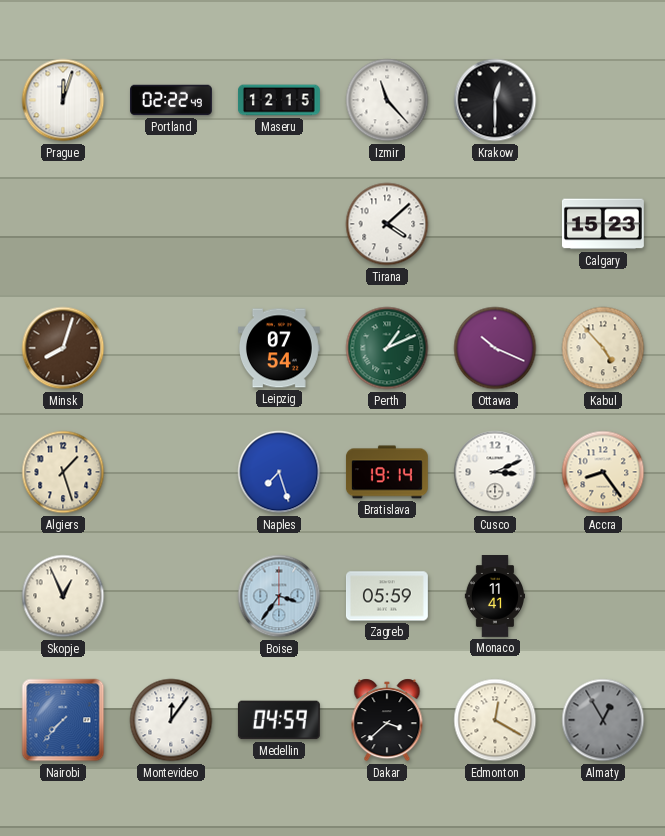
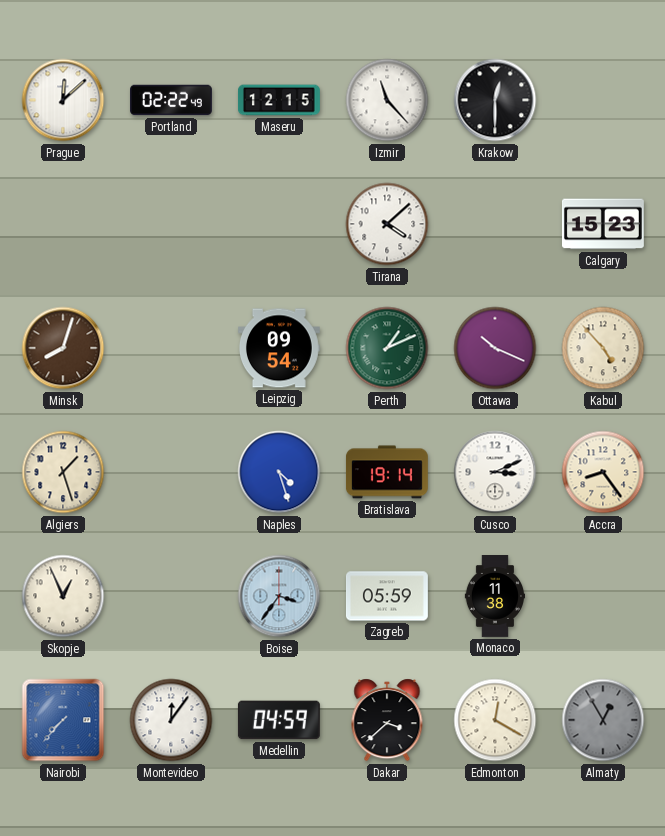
Prague: 12:03 -> 12:08 (63, 100)
Leipzig: 07:54 -> 09:54 (279, 348)
Naples: 7:27 -> 4:27 (279, 472)
Monaco: 11:41 -> 11:38 (495, 597)
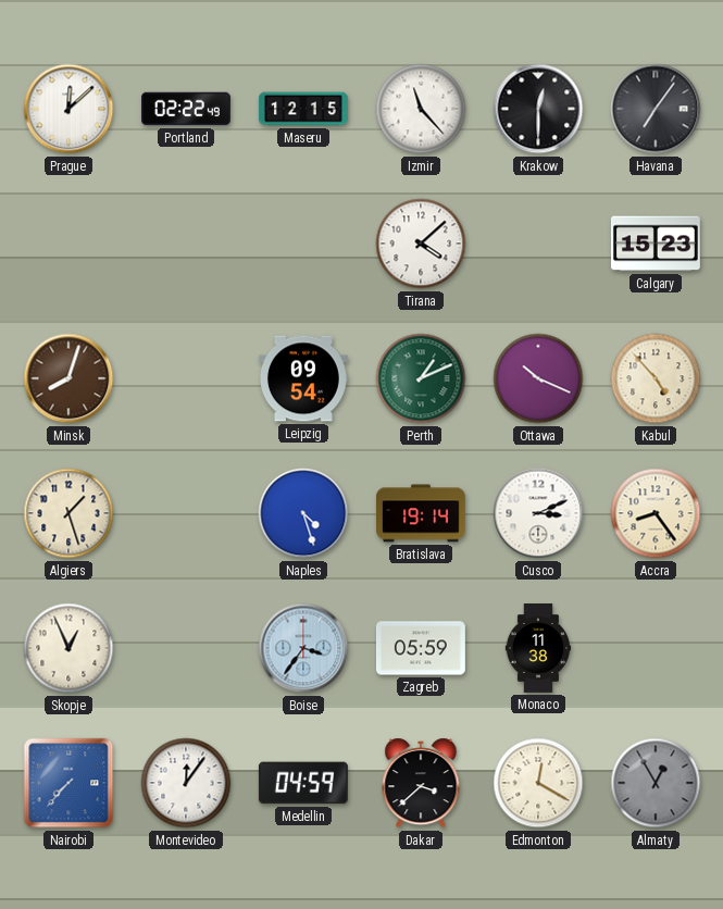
Havana: none -> 7:06 (656, 109)
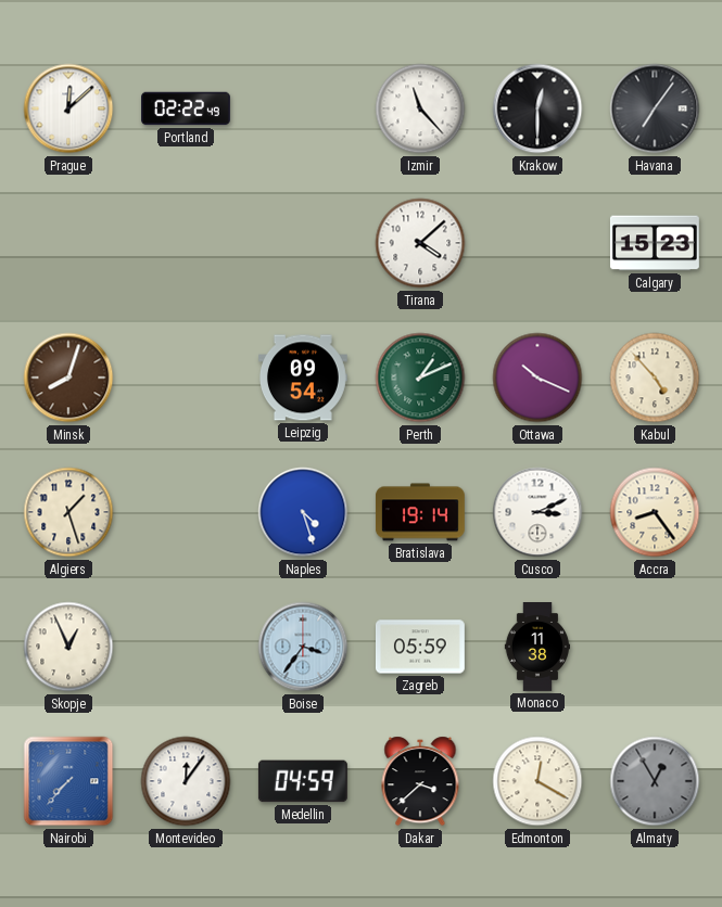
Maseru: 12:15 -> none (304, 109)
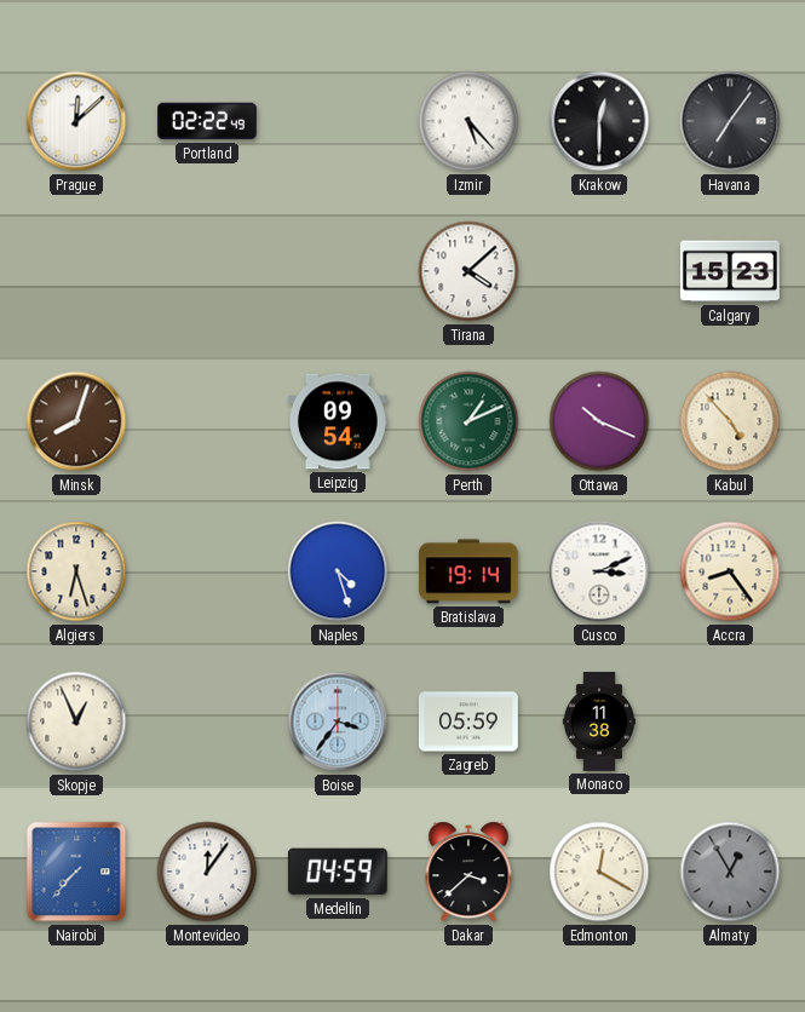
Izmir: 11:23 -> 5:23 (468, 121)
Algiers: 1:27 -> 6:27 (76, 571)
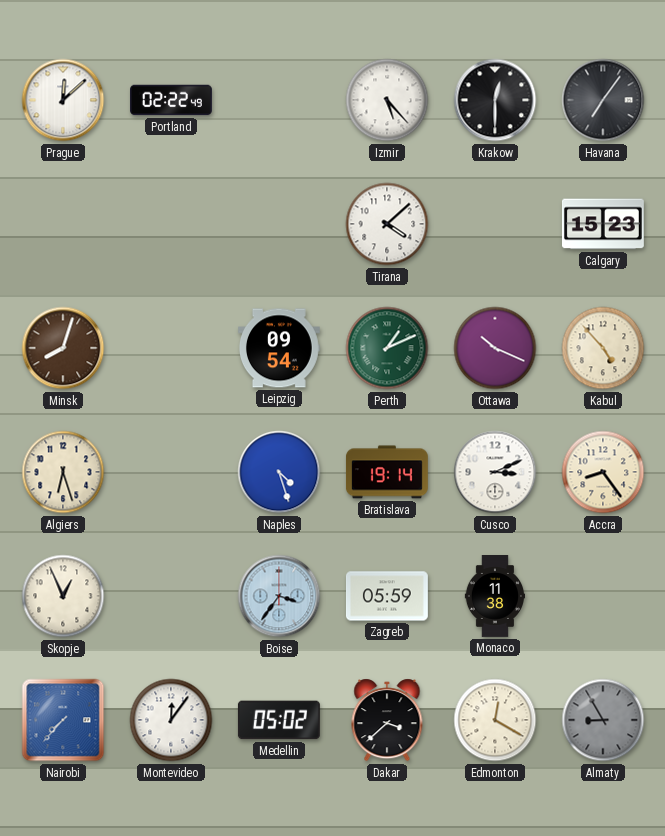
Medellin: 04:59 -> 05:02 (279, 720)
Almaty: 12:55 -> 8:55 (603, 720)
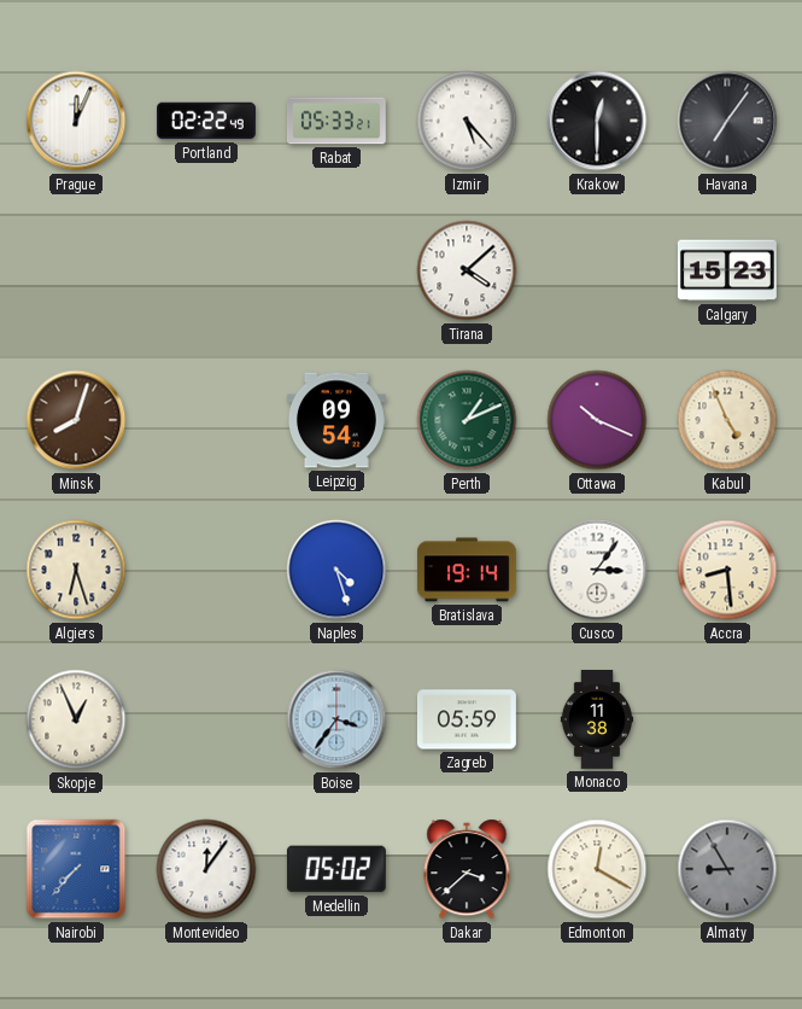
Prague: 12:08 -> 12:04 (76, 121)
Rabat: none -> 05:33 (336, 121)
Kabul: 4:53 -> 4:56 (727, 420)
Cusco: 3:11 -> 3:06 (597, 570)
Accra: 8:24 -> 8:29 (727, 570)
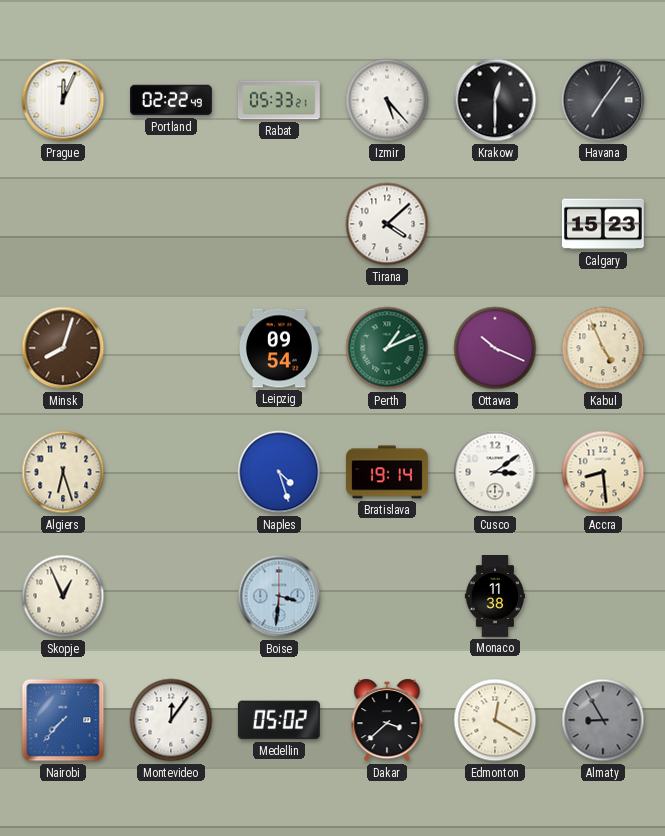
Cusco: 3:06 -> 3:09 (495, 472)
Boise: 3:36 -> 3:31 (279, 596)
Zagreb: 05:59 -> none (467, 719)
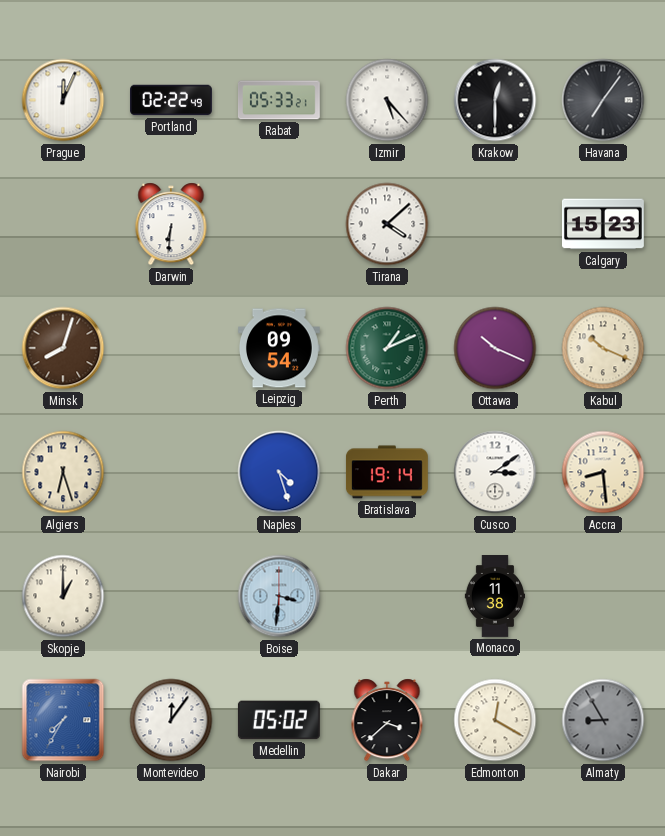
Darwin: none -> 6:31 (171, 224)
Kabul: 4:56 -> 10:19 (603, 348)
Skopje: 12:56 -> 1:00 (63, 596)
Nairobi: 7:37 -> 7:35 (63, 720)
